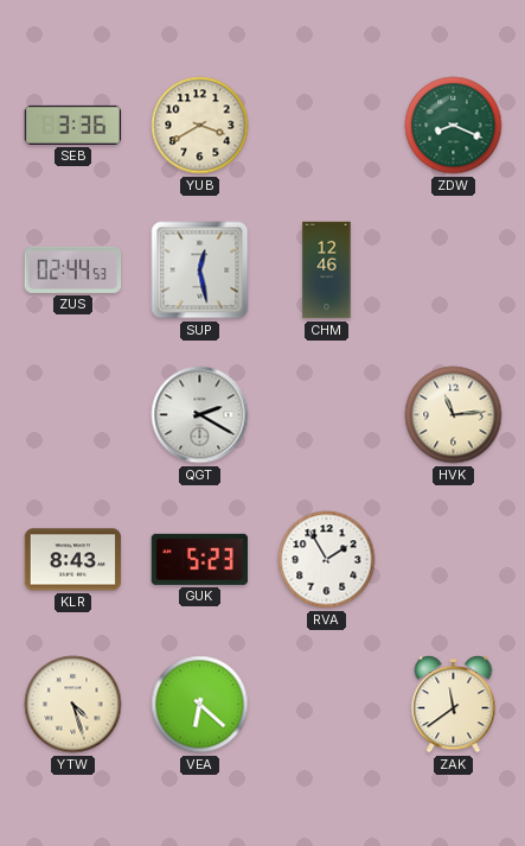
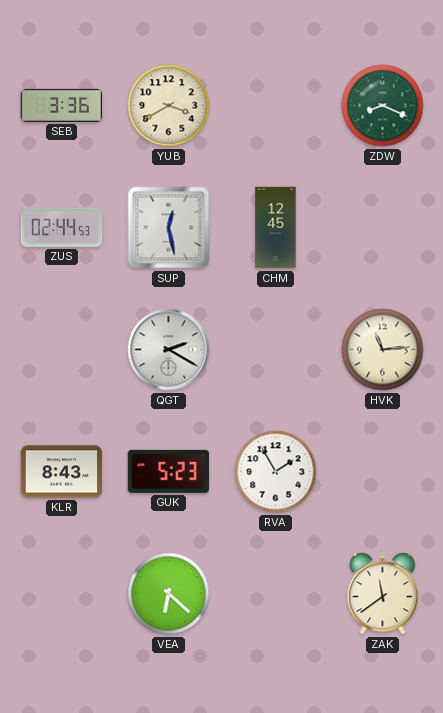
CHM: 12:46 -> 12:45 (276, 228)
YTW: 4:27 -> none (73, 705)
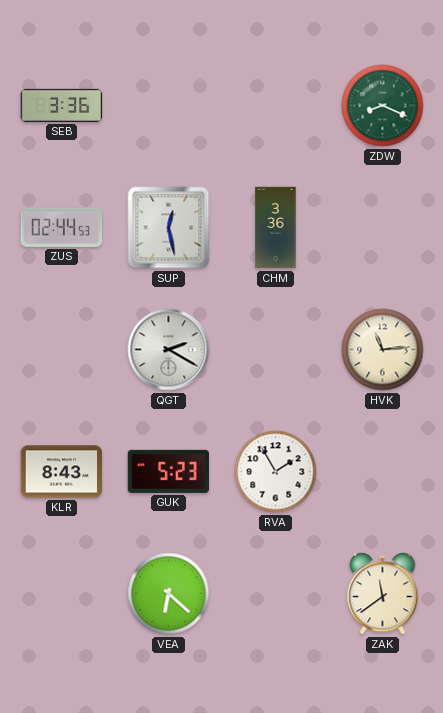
YUB: 3:40 -> none (169, 106)
CHM: 12:45 -> 3:36 (276, 228)
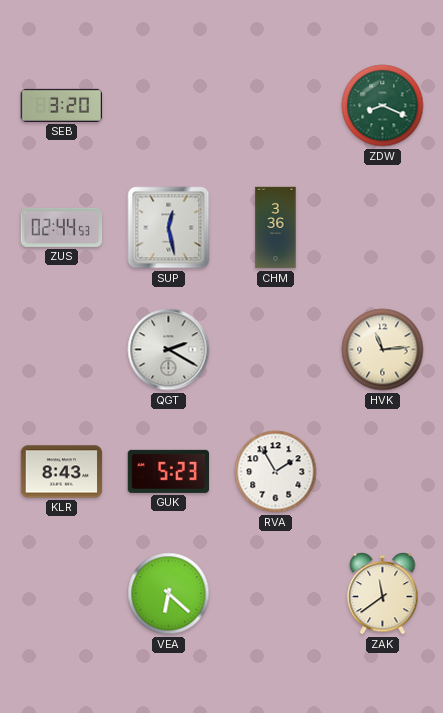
SEB: 3:36 -> 3:20 (62, 105)
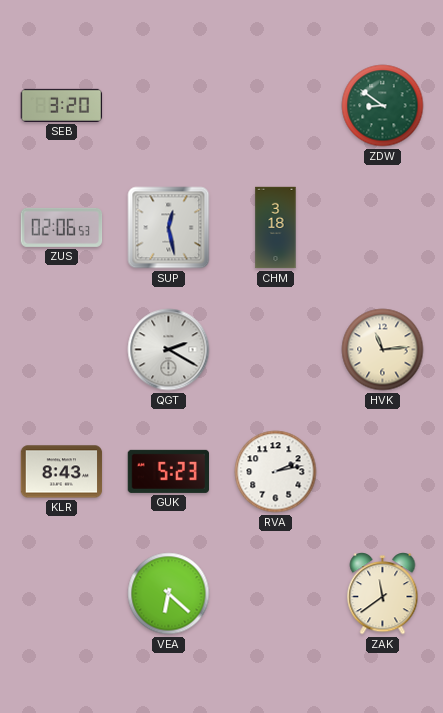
ZDW: 8:19 -> 8:51 (383, 106)
ZUS: 02:44 -> 02:06 (62, 227)
CHM: 3:36 -> 3:18 (276, 228)
RVA: 1:55 -> 2:13 (276, 472)
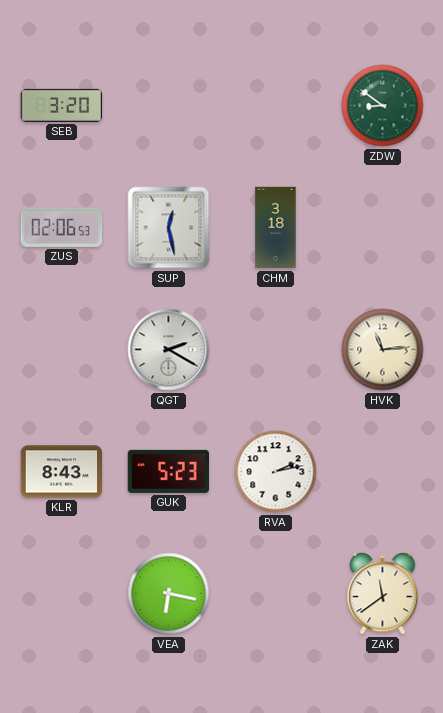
VEA: 6:22 -> 6:17 (169, 594)
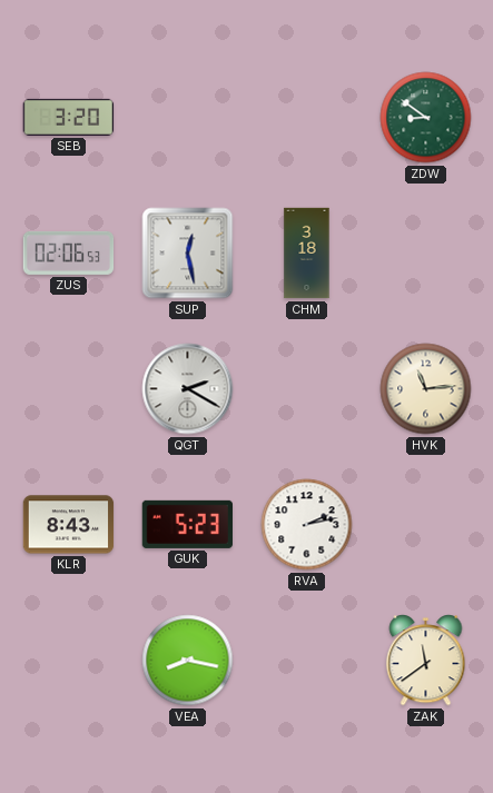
VEA: 6:17 -> 8:17 (188, 661)
